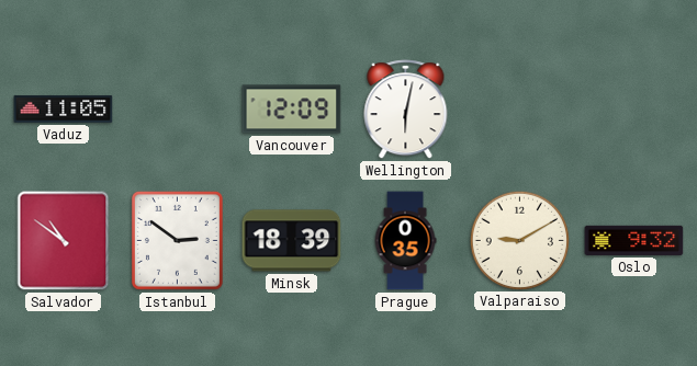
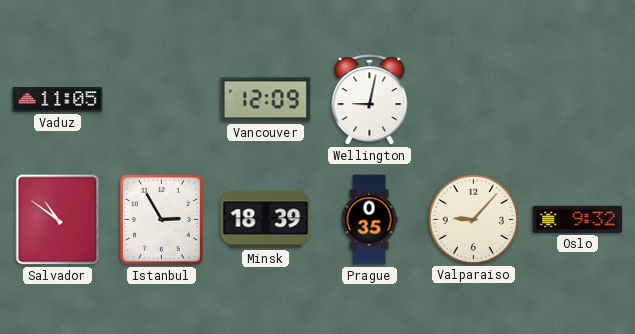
Wellington: 6:02 -> 9:02 (370, 100)
Istanbul: 2:51 -> 2:55 (161, 219)
Valparaiso: 9:10 -> 9:07 (473, 219)
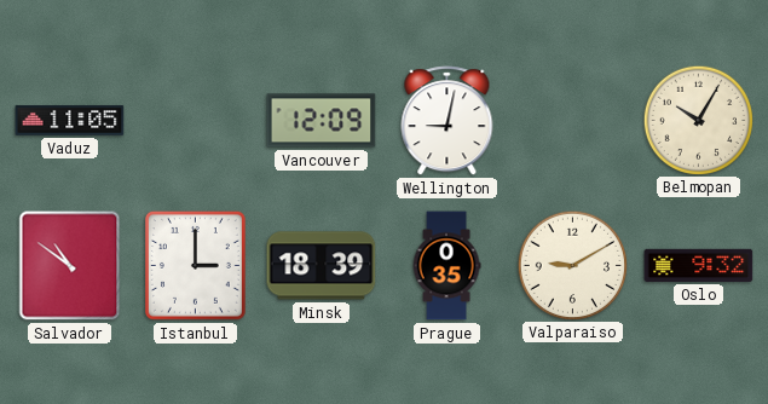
Belmopan: none -> 10:05 (698, 120)
Istanbul: 2:55 -> 3:00 (195, 265)
Valparaiso: 9:07 -> 9:10 (572, 265)
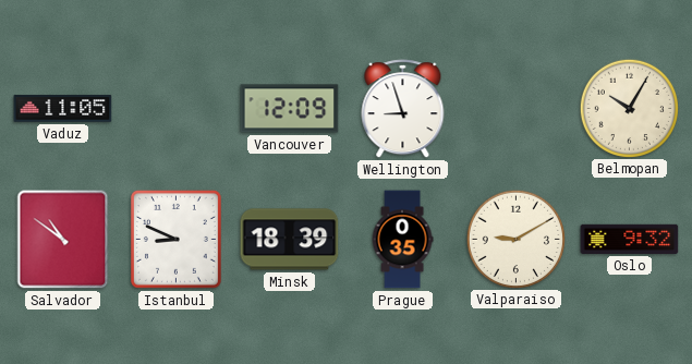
Wellington: 9:02 -> 8:57 (403, 109)
Istanbul: 3:00 -> 8:49 (175, 239)
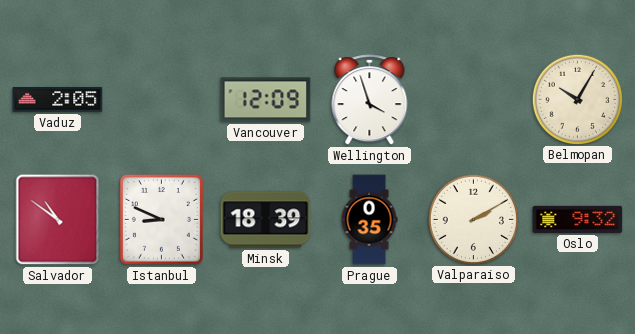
Vaduz: 11:05 -> 2:05 (58, 100)
Wellington: 8:57 -> 3:57 (370, 100)
Valparaiso: 9:10 -> 2:10 (473, 219)
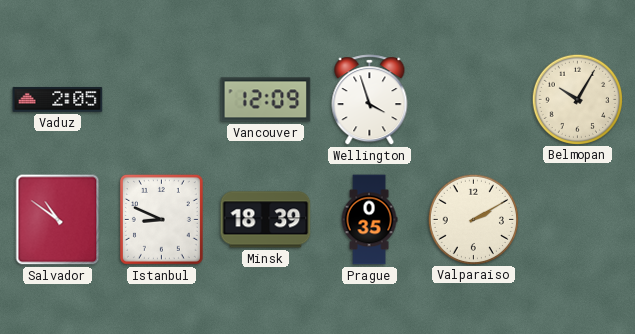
Oslo: 9:32 -> none (578, 219)
